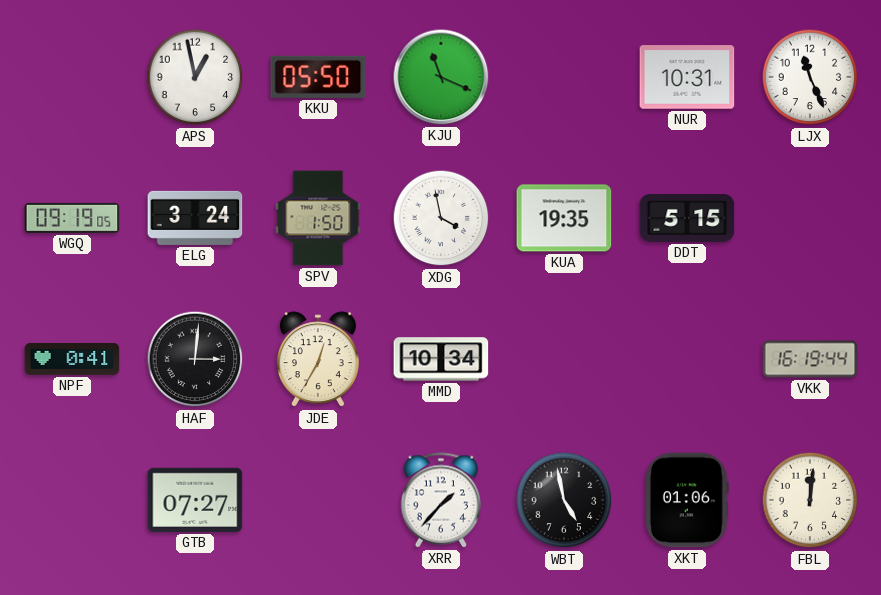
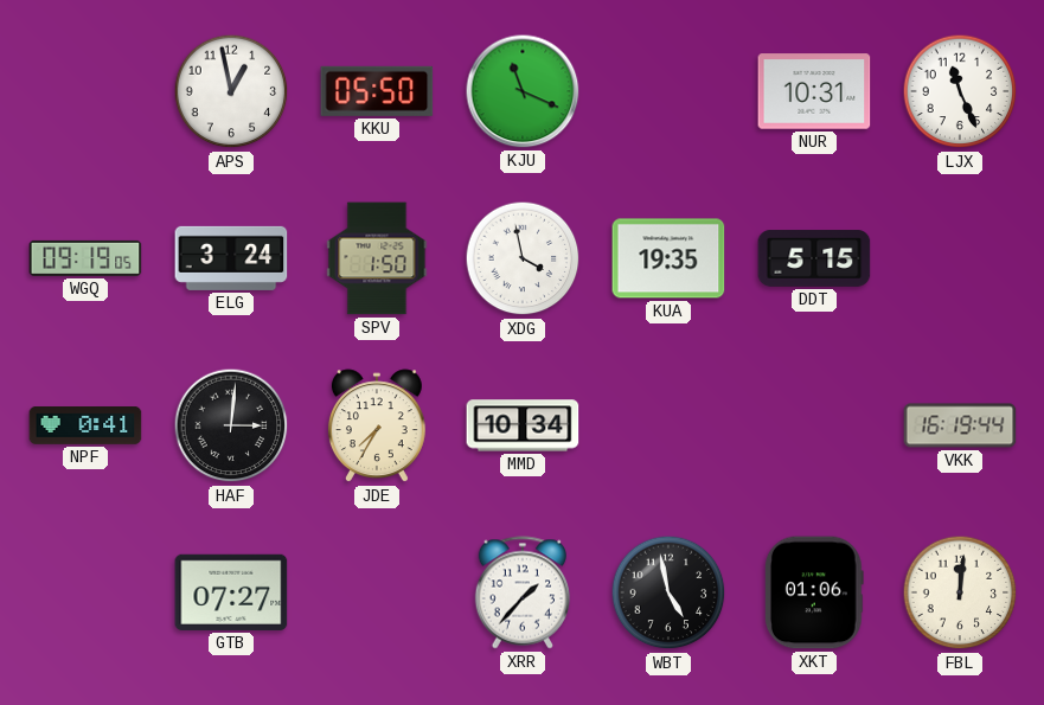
JDE: 12:35 -> 7:35 (377, 427)
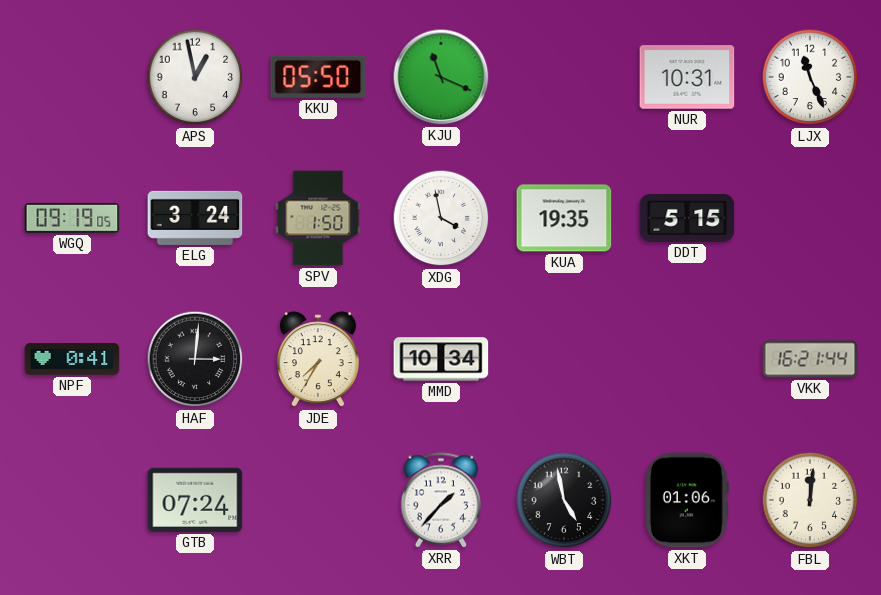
VKK: 16:19 -> 16:21 (810, 359)
GTB: 07:27 -> 07:24 (195, 500)
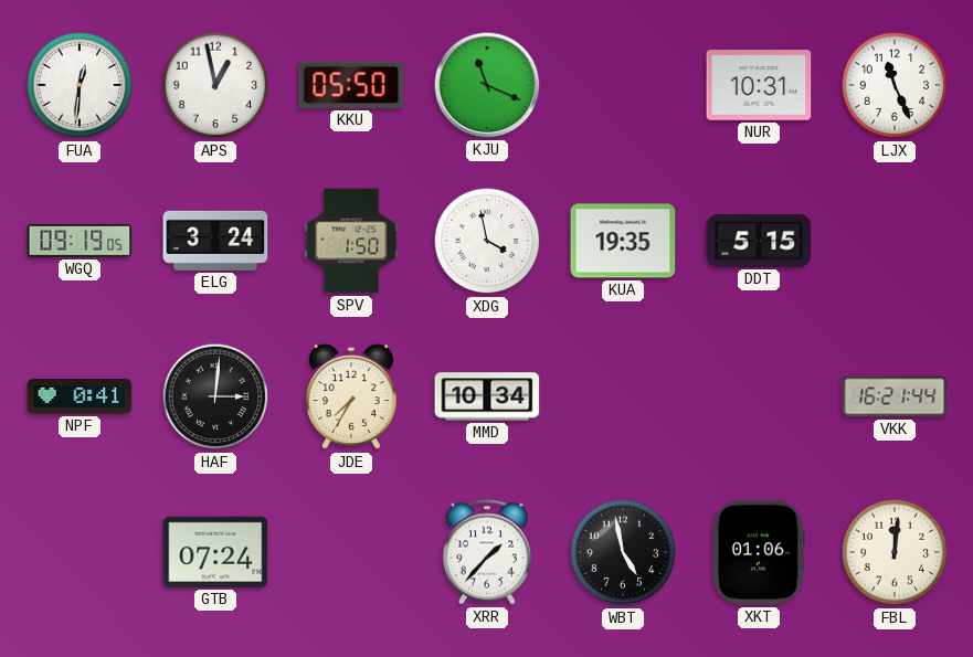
FUA: none -> 12:31 (80, 85)
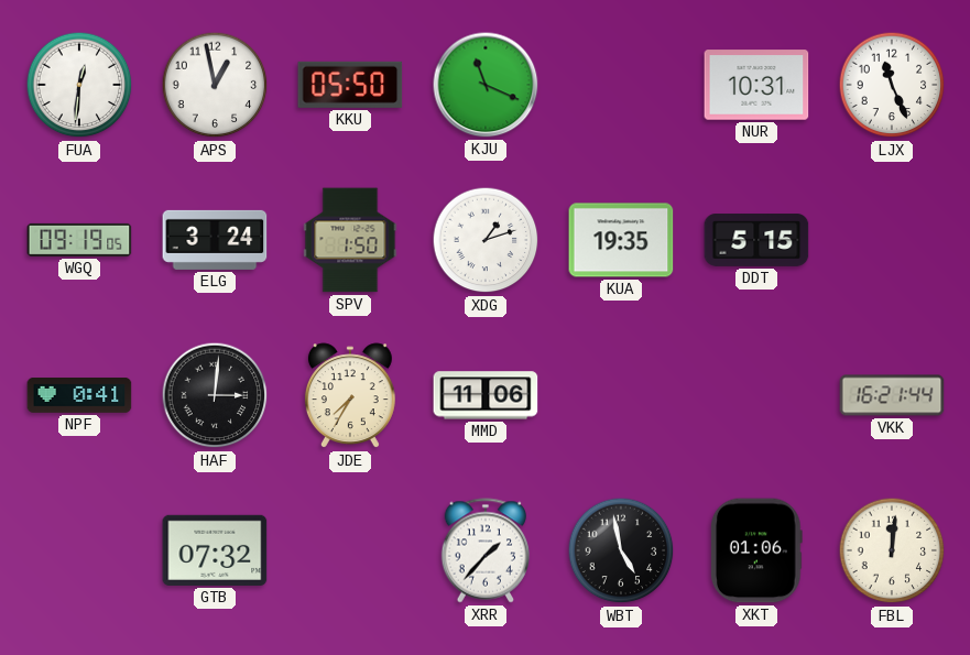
XDG: 3:58 -> 1:12 (486, 240)
MMD: 10:34 -> 11:06 (486, 395)
GTB: 07:24 -> 07:32 (215, 550)
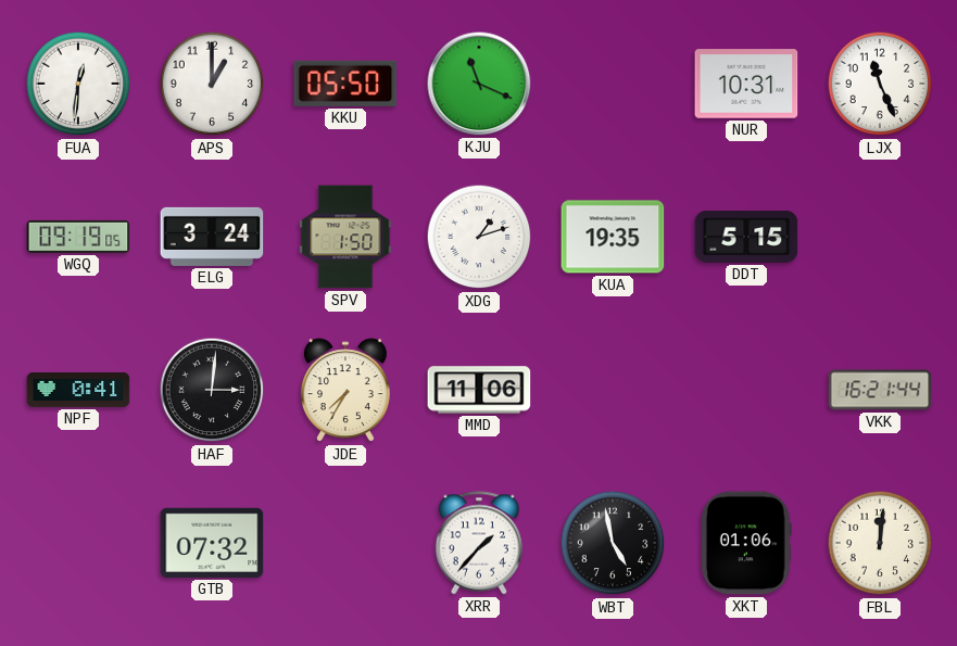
APS: 12:58 -> 1:00 (212, 84)
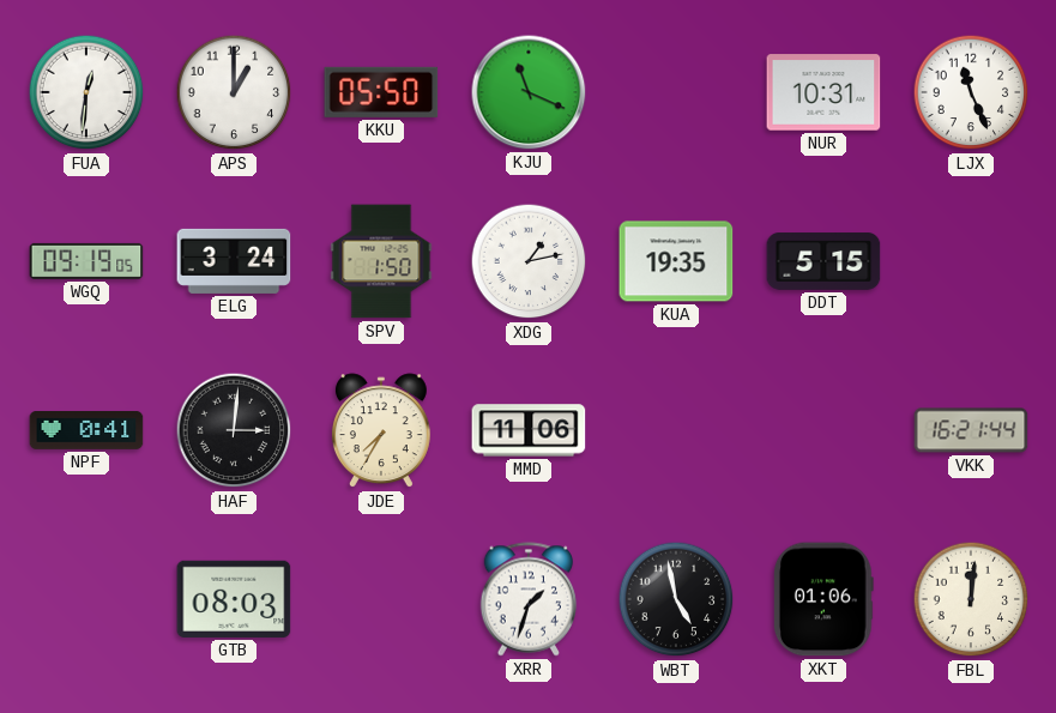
XDG: 1:12 -> 1:13 (529, 261)
GTB: 07:32 -> 08:03 (234, 599)
XRR: 1:37 -> 1:33 (529, 599)
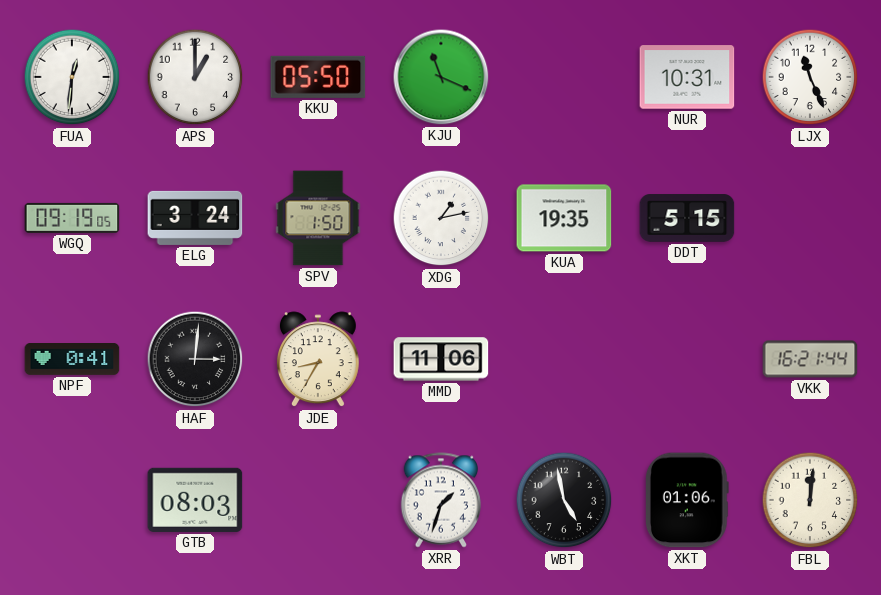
JDE: 7:35 -> 8:35 (318, 360)
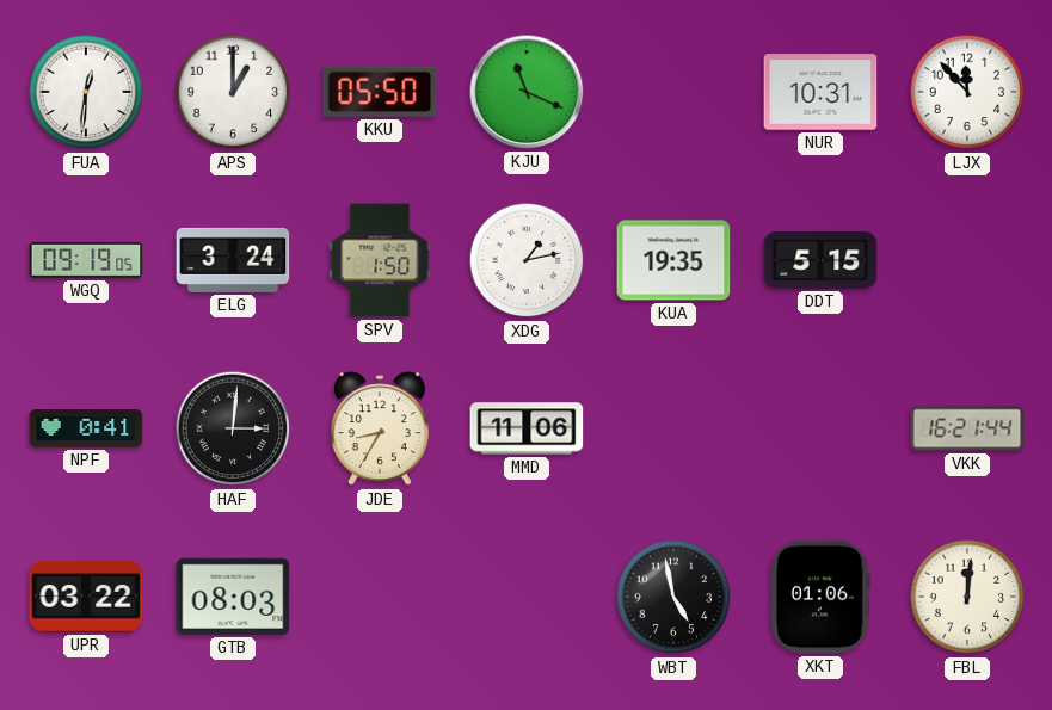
LJX: 11:26 -> 11:53 (967, 92)
UPR: none -> 03:22 (86, 598)
XRR: 1:33 -> none (441, 500)
